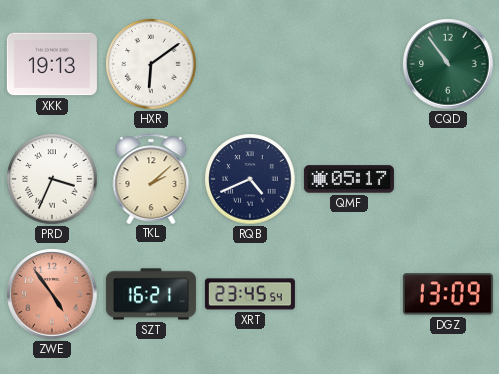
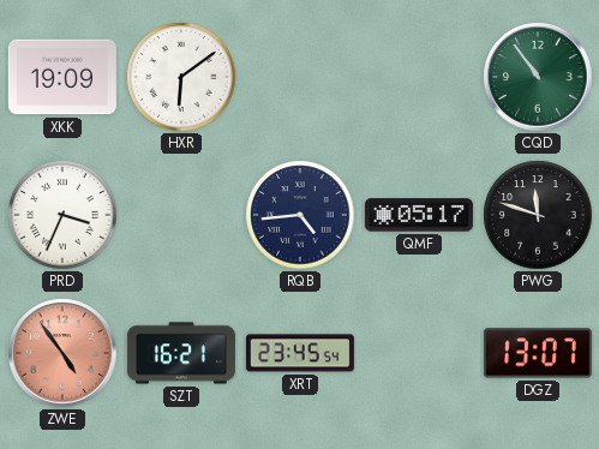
XKK: 19:13 -> 19:09 (62, 77)
TKL: 2:08 -> none (151, 178)
RQB: 4:41 -> 4:44 (300, 215)
PWG: none -> 11:48 (538, 215)
DGZ: 13:09 -> 13:07 (538, 353)
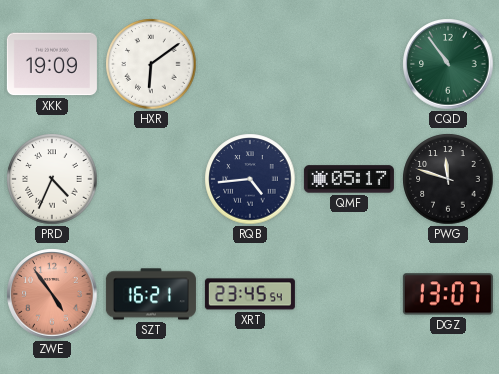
PRD: 3:34 -> 4:34 (52, 179)
